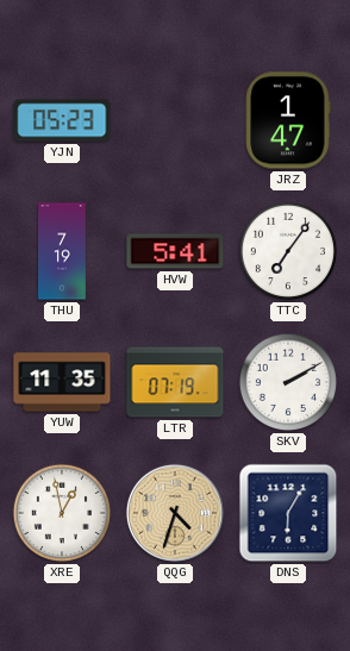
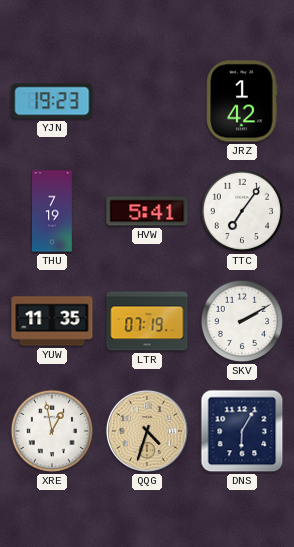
YJN: 05:23 -> 19:23 (52, 101)
JRZ: 1:47 -> 1:42 (242, 101)
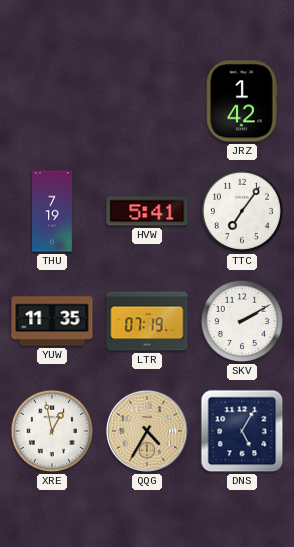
YJN: 19:23 -> none (52, 101)
QQG: 4:33 -> 4:35 (147, 431)
DNS: 6:05 -> 5:05 (242, 431)
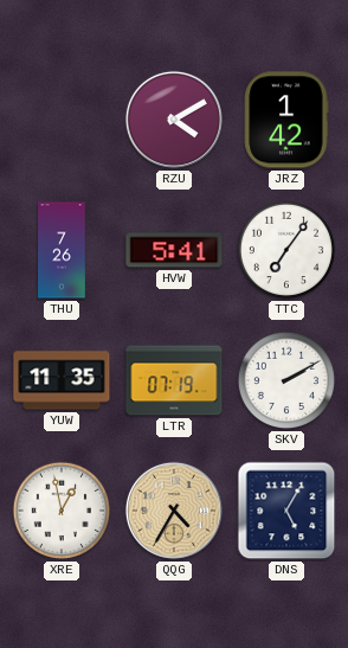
RZU: none -> 4:10 (174, 120)
THU: 7:19 -> 7:26 (62, 250)
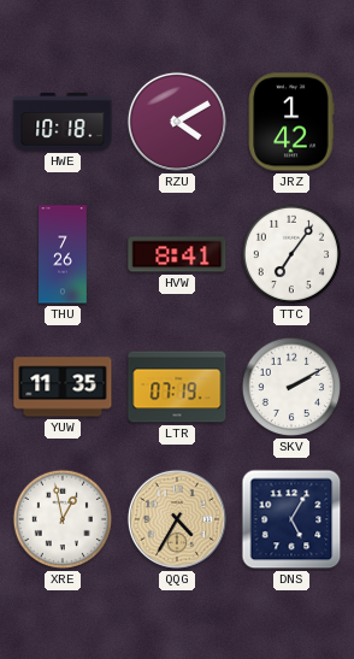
HWE: none -> 10:18 (63, 122)
HVW: 5:41 -> 8:41 (177, 254)
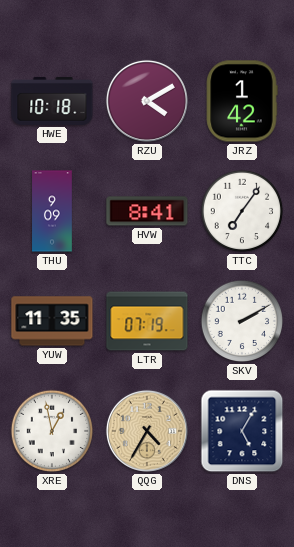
THU: 7:26 -> 9:09 (52, 211)
